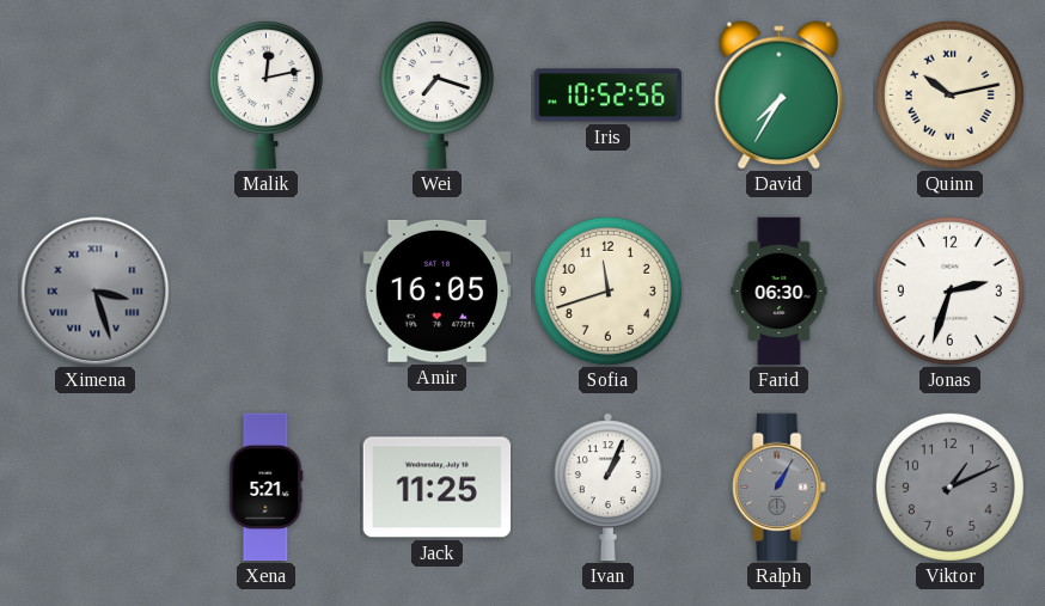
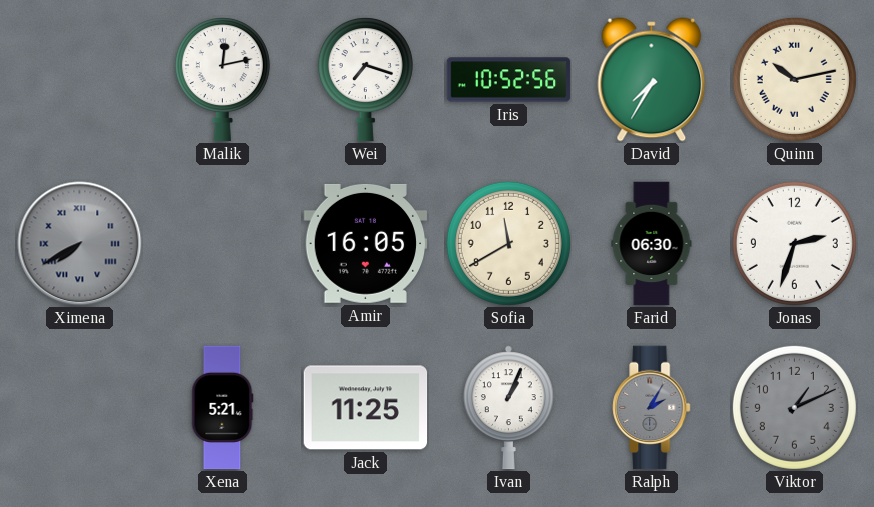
Ximena: 3:27 -> 7:40 (80, 244)
Sofia: 11:42 -> 11:40 (508, 243)
Ralph: 1:05 -> 2:05 (652, 408)
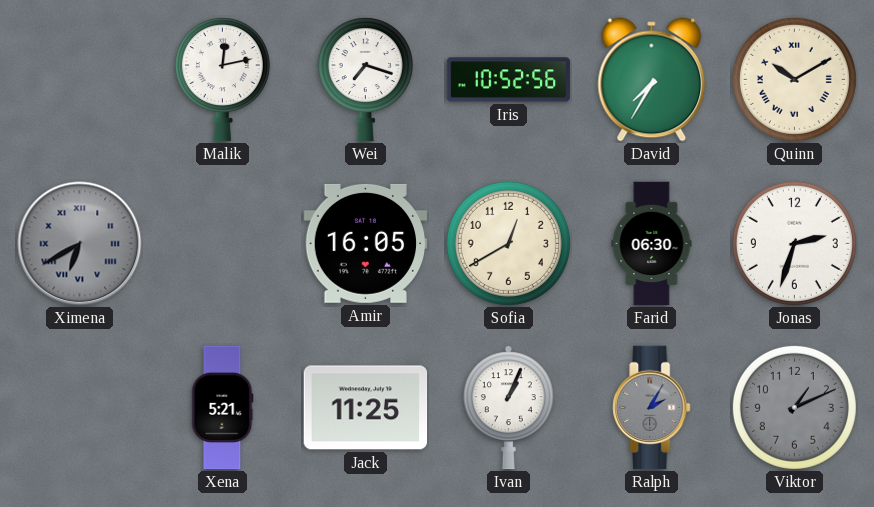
Quinn: 10:13 -> 10:10 (794, 79)
Ximena: 7:40 -> 6:40 (80, 244)
Sofia: 11:40 -> 12:40 (508, 243)
